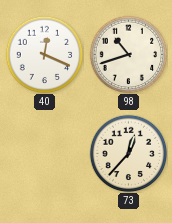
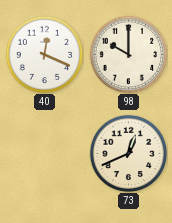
98: 10:42 -> 10:00 (128, 54)
73: 12:37 -> 12:41 (128, 153)
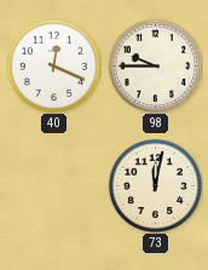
98: 10:00 -> 9:45 (155, 65)
73: 12:41 -> 12:02 (155, 185)
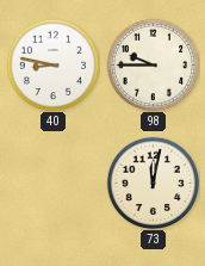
40: 12:19 -> 8:47 (52, 64)
